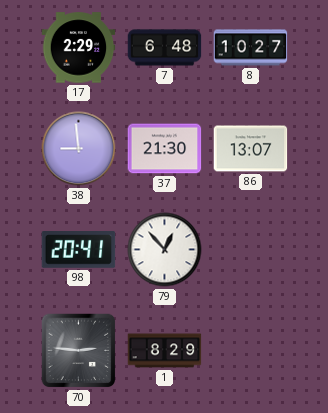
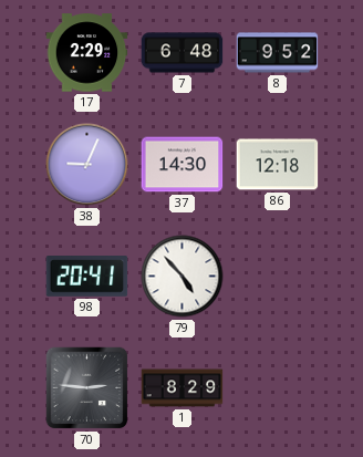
8: 10:27 -> 9:52 (278, 53)
38: 8:59 -> 9:04 (87, 165)
37: 21:30 -> 14:30 (183, 165)
86: 13:07 -> 12:18 (278, 165)
79: 12:53 -> 4:53 (183, 277)
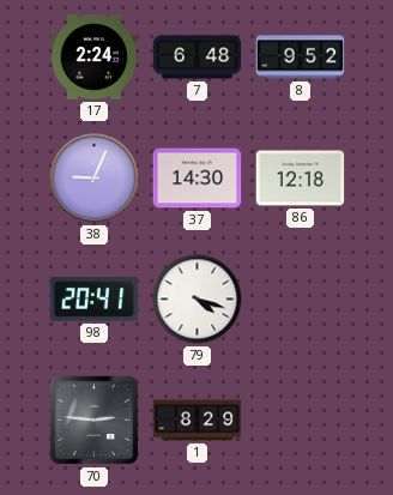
17: 2:29 -> 2:24 (95, 58)
79: 4:53 -> 4:18 (198, 300)
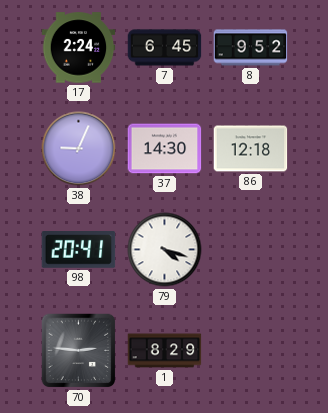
7: 6:48 -> 6:45 (165, 48)
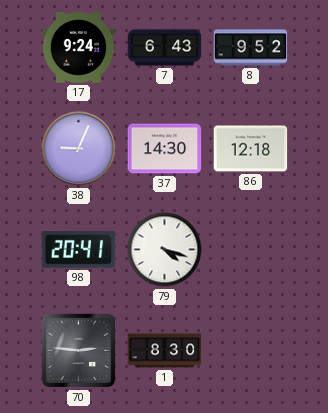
17: 2:24 -> 9:24 (79, 48)
7: 6:45 -> 6:43 (165, 48)
1: 8:29 -> 8:30 (165, 351)
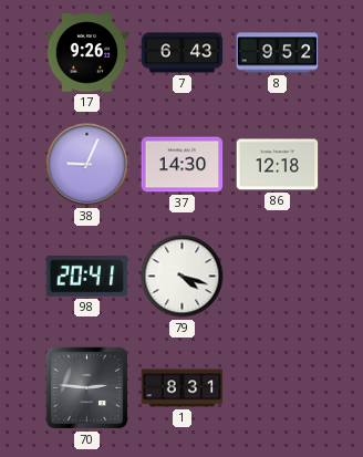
17: 9:24 -> 9:26 (87, 53)
1: 8:30 -> 8:31 (183, 388)
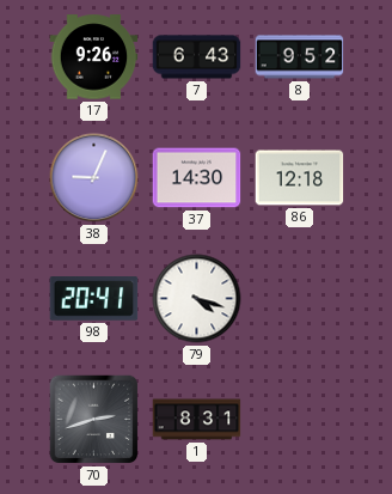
70: 2:46 -> 2:42 (94, 420)
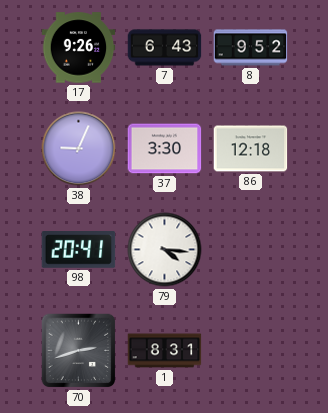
37: 14:30 -> 3:30 (165, 149)
79: 4:18 -> 4:16 (165, 250)
